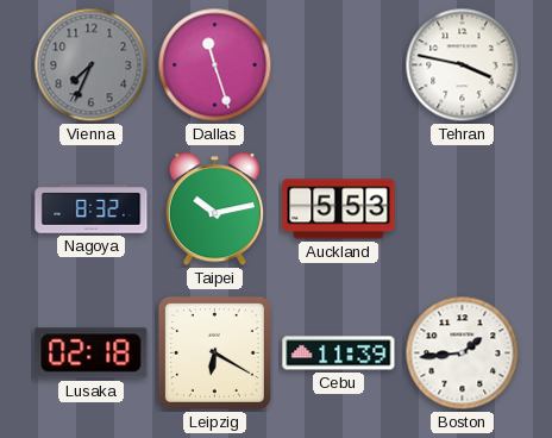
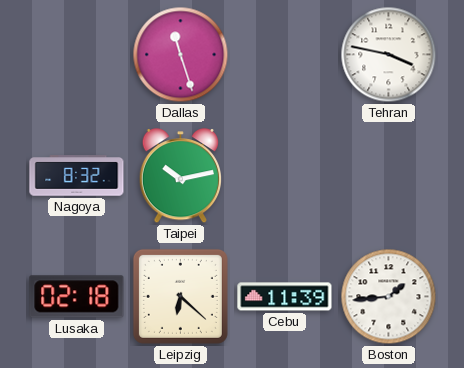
Vienna: 7:34 -> none (92, 65)
Auckland: 5:53 -> none (339, 209)
Leipzig: 6:20 -> 6:22 (180, 296)
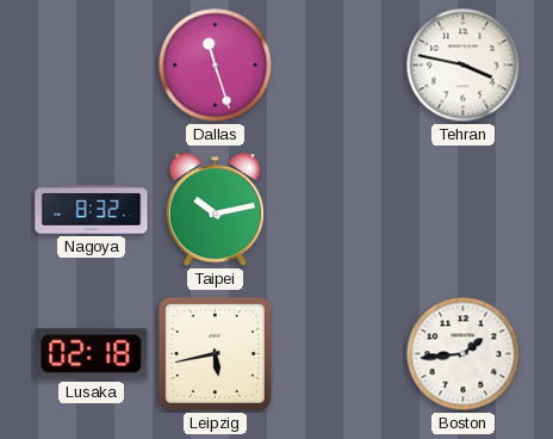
Leipzig: 6:22 -> 5:43 (215, 353)
Cebu: 11:39 -> none (285, 297)
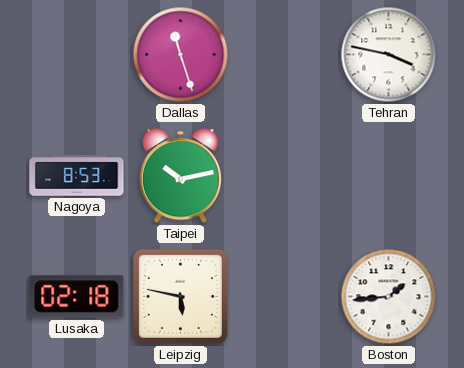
Nagoya: 8:32 -> 8:53 (77, 176)
Leipzig: 5:43 -> 5:47 (180, 296)
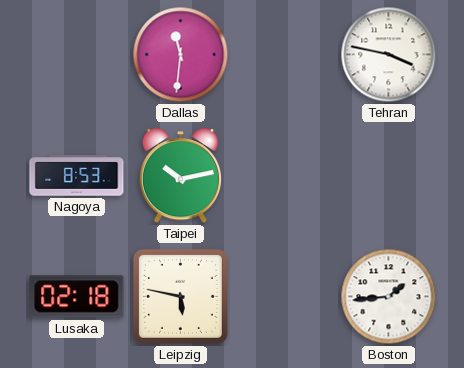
Dallas: 11:27 -> 11:31 (181, 55)
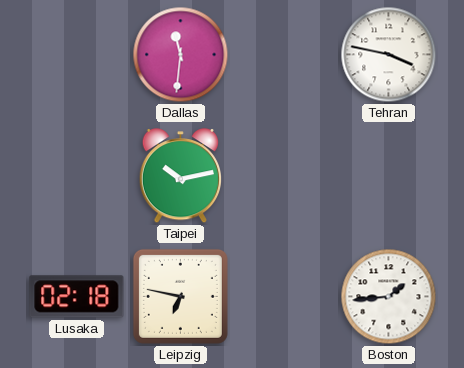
Nagoya: 8:53 -> none (77, 176)
Leipzig: 5:47 -> 6:47 (180, 296)
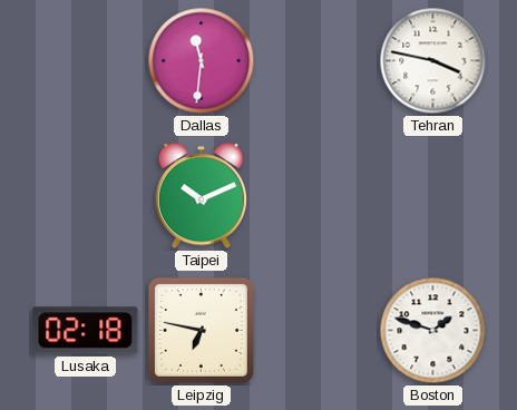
Taipei: 10:13 -> 10:11 (201, 196)
Boston: 1:44 -> 1:48 (433, 331)
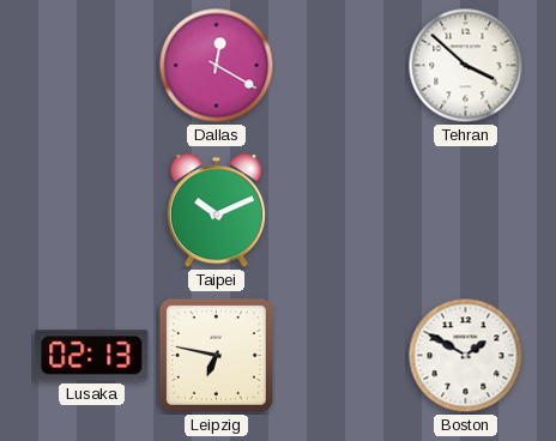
Dallas: 11:31 -> 12:20 (217, 66)
Tehran: 3:47 -> 3:52 (466, 66)
Lusaka: 02:18 -> 02:13 (92, 356)
Boston: 1:48 -> 1:50 (466, 356)
